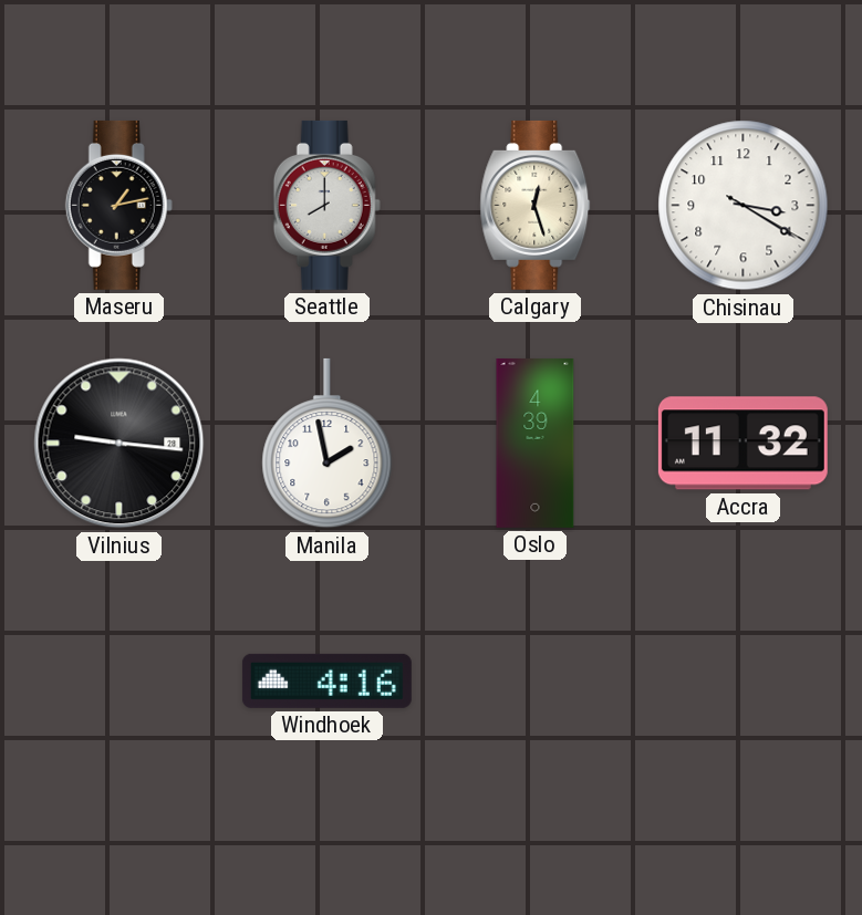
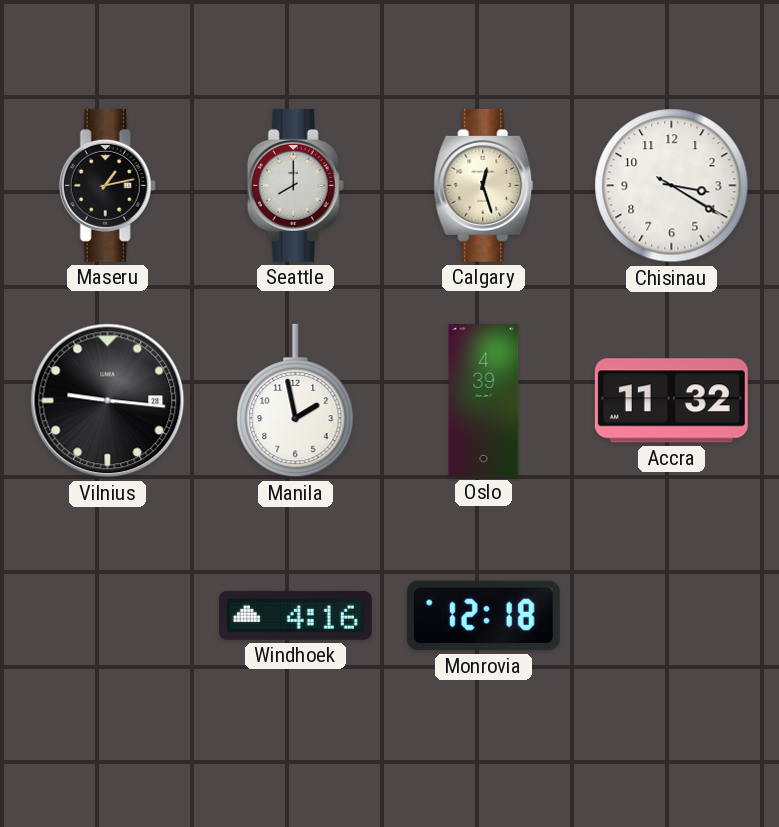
Monrovia: none -> 12:18 (483, 616)
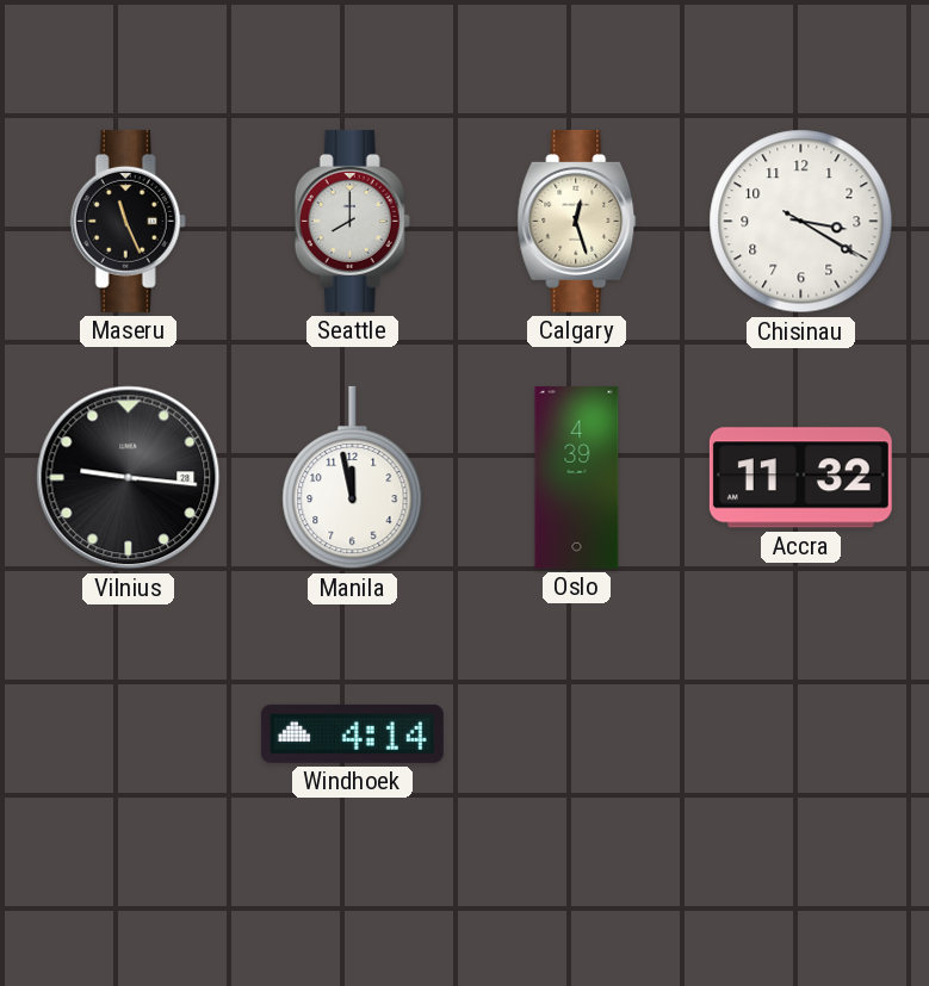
Maseru: 1:13 -> 11:26 (128, 221)
Manila: 1:58 -> 11:58 (353, 478)
Windhoek: 4:16 -> 4:14 (352, 733)
Monrovia: 12:18 -> none (483, 616)
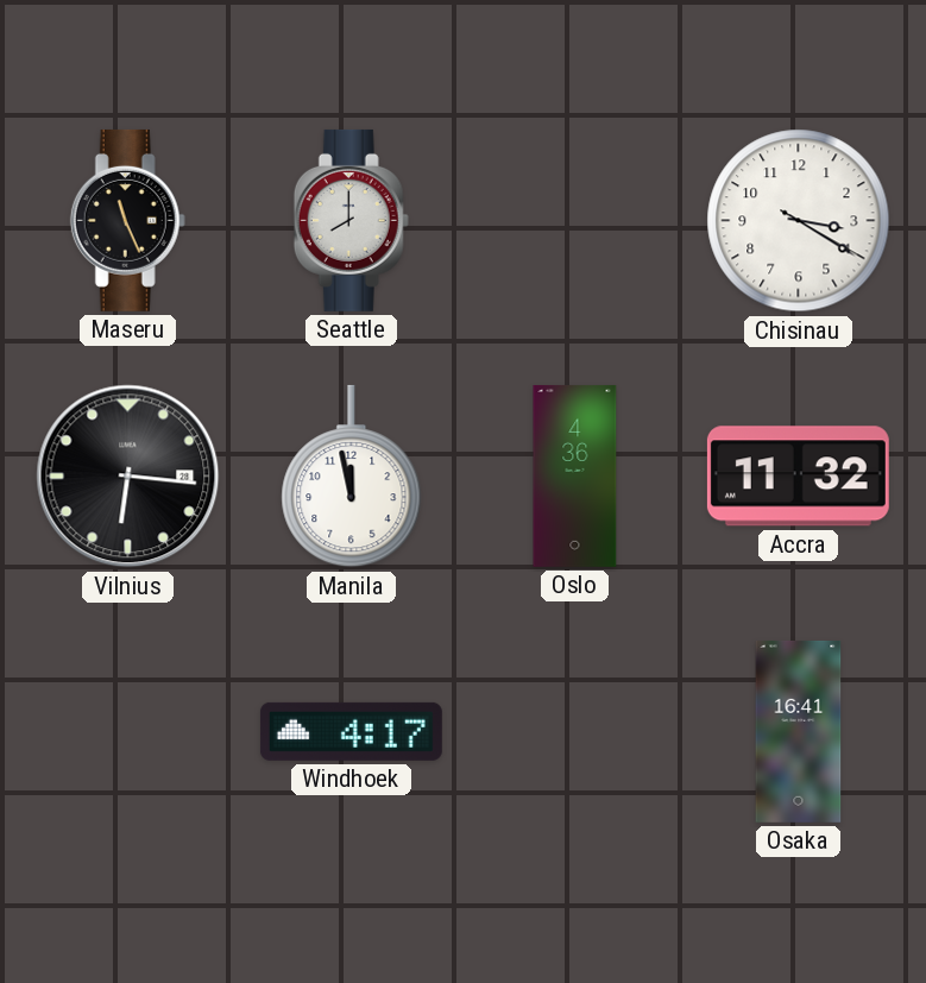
Calgary: 12:27 -> none (577, 221)
Vilnius: 9:16 -> 6:16 (128, 477)
Oslo: 4:39 -> 4:36 (575, 475)
Windhoek: 4:14 -> 4:17 (351, 731)
Osaka: none -> 16:41 (799, 731)
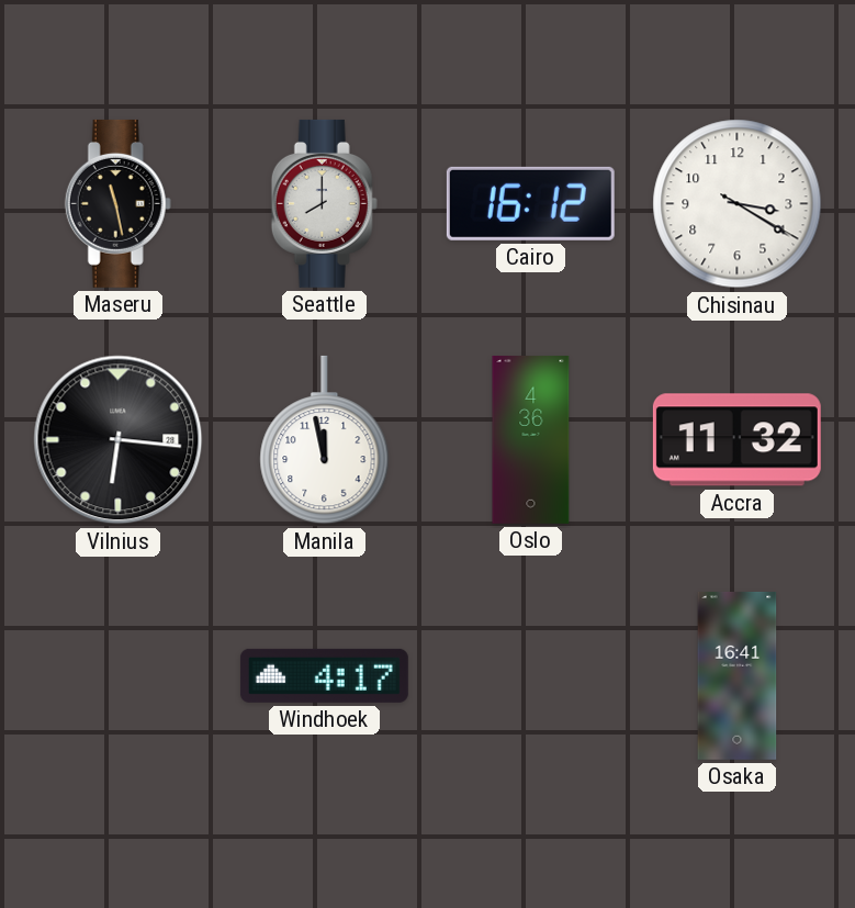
Maseru: 11:26 -> 11:28 (117, 203)
Cairo: none -> 16:12 (530, 203)
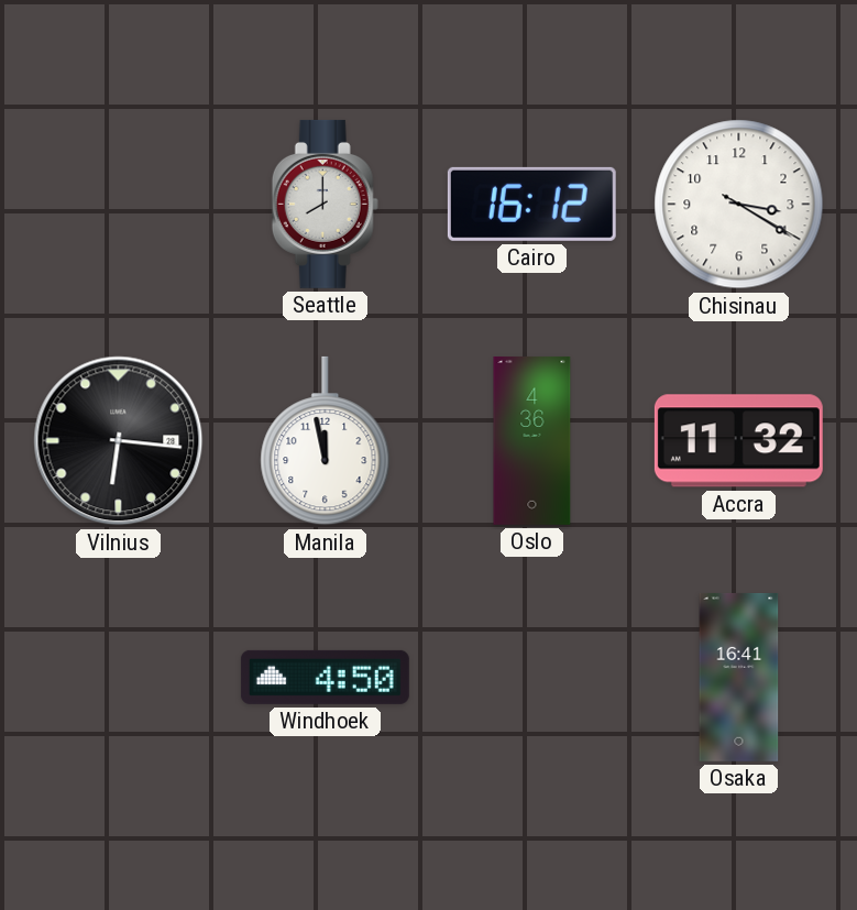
Maseru: 11:28 -> none (117, 203)
Windhoek: 4:17 -> 4:50 (325, 677)
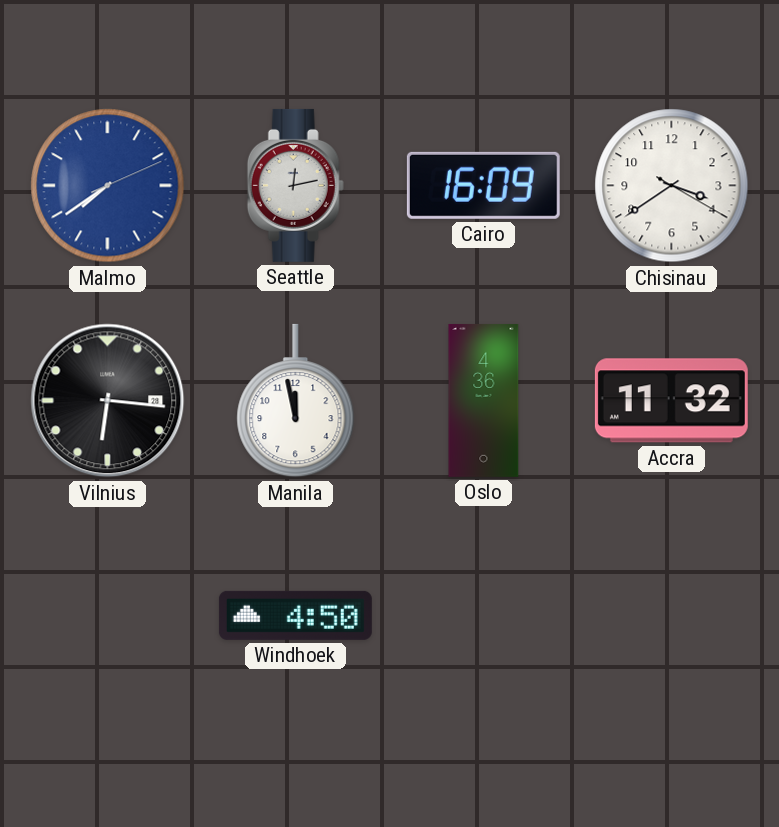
Malmo: none -> 7:39 (108, 186)
Seattle: 8:00 -> 12:13 (295, 185)
Cairo: 16:12 -> 16:09 (483, 185)
Chisinau: 3:20 -> 3:39 (672, 186)
Osaka: 16:41 -> none (739, 677)
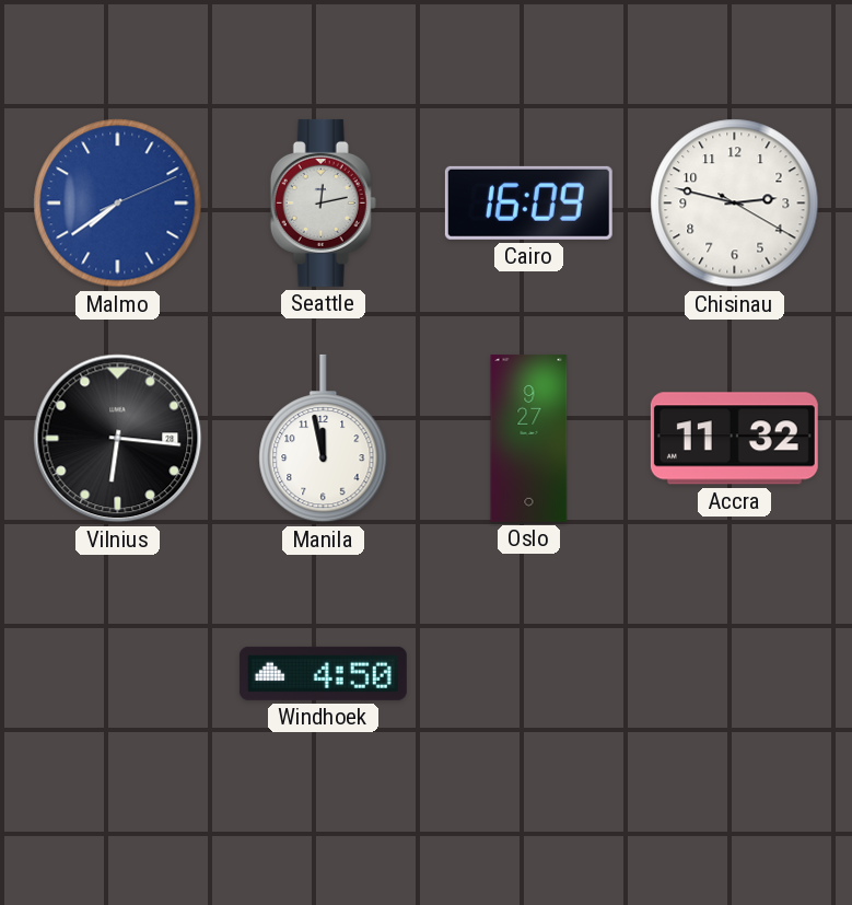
Chisinau: 3:39 -> 2:47 (735, 204)
Oslo: 4:36 -> 9:27 (529, 438)
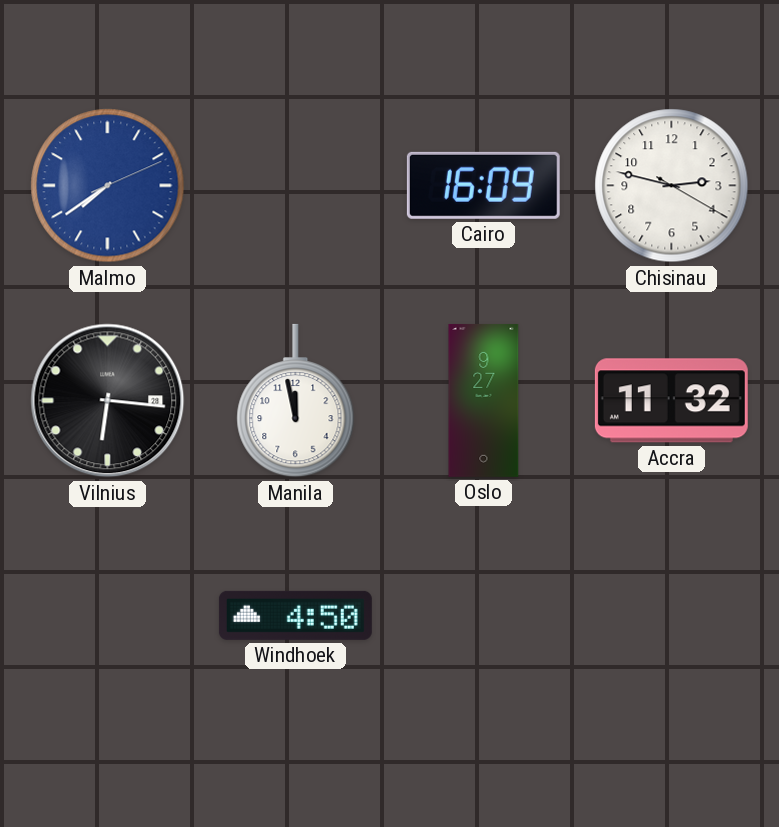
Seattle: 12:13 -> none (323, 202)
